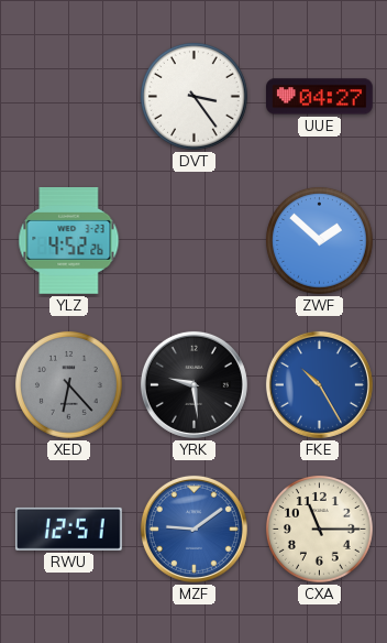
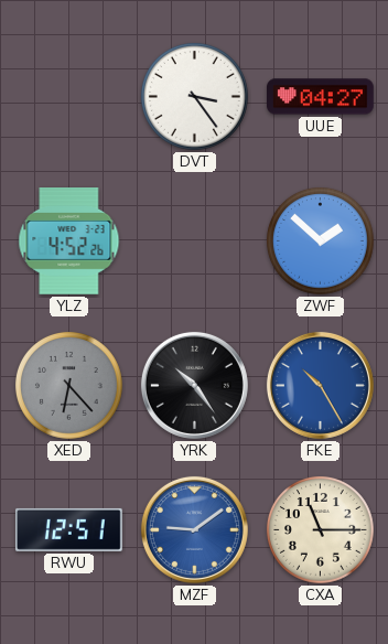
YRK: 9:29 -> 10:24 (194, 385)
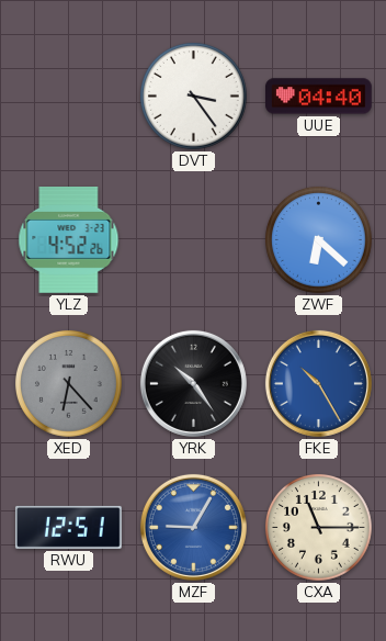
UUE: 04:27 -> 04:40 (319, 97)
ZWF: 1:52 -> 6:22 (319, 240)
MZF: 9:09 -> 9:05 (193, 527)
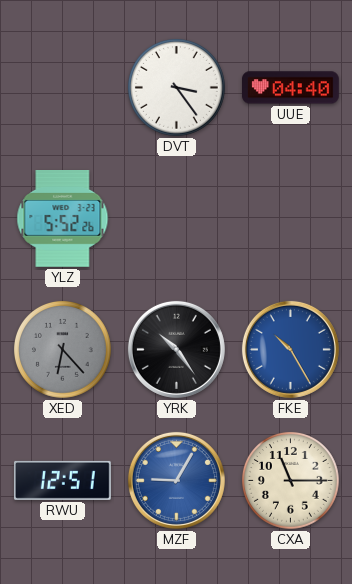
YLZ: 4:52 -> 5:52 (63, 219)
ZWF: 6:22 -> none (319, 240)
